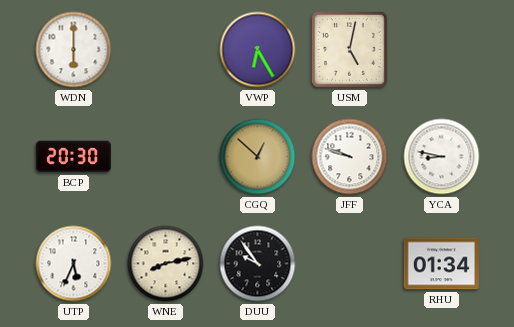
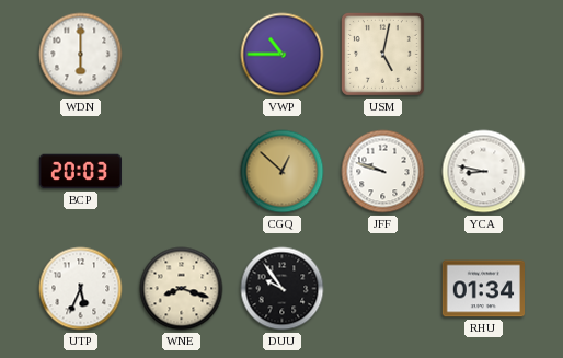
VWP: 6:25 -> 10:45 (283, 55)
BCP: 20:30 -> 20:03 (80, 172)
WNE: 8:13 -> 8:18 (182, 289)
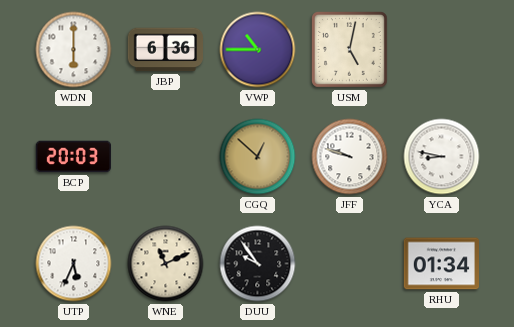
JBP: none -> 6:36 (165, 50)
WNE: 8:18 -> 11:11 (166, 264)
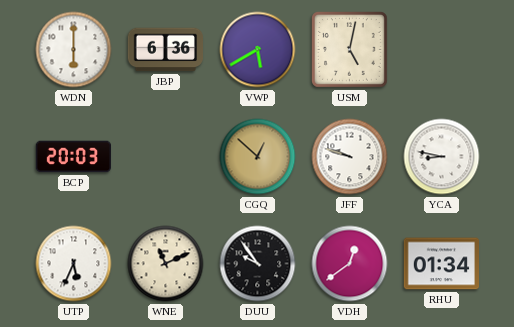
VWP: 10:45 -> 5:40 (258, 50)
VDH: none -> 12:39 (350, 264)
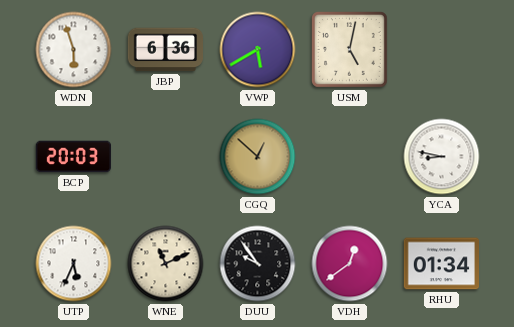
WDN: 6:00 -> 5:57 (74, 50)
JFF: 9:48 -> none (350, 157)
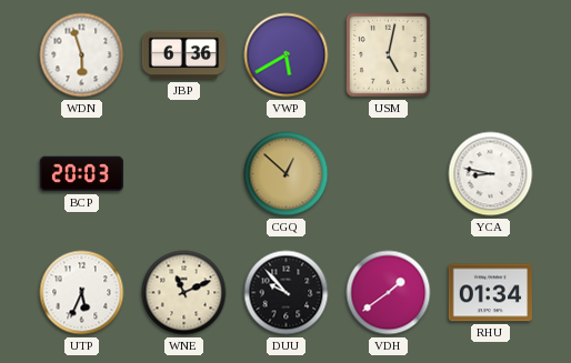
DUU: 9:54 -> 9:53 (287, 293)
VDH: 12:39 -> 1:39 (389, 293)
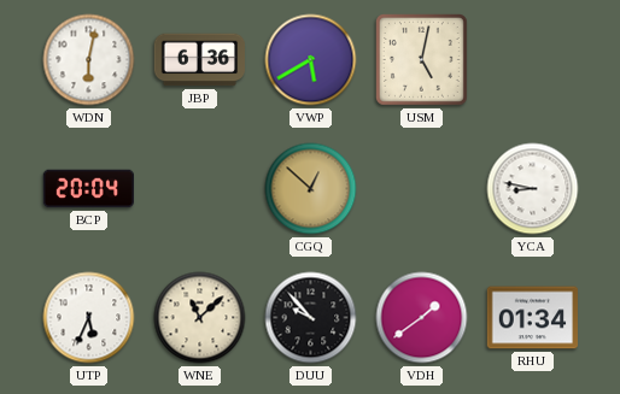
WDN: 5:57 -> 6:02 (89, 60)
BCP: 20:03 -> 20:04 (88, 189)
WNE: 11:11 -> 11:08 (200, 318)
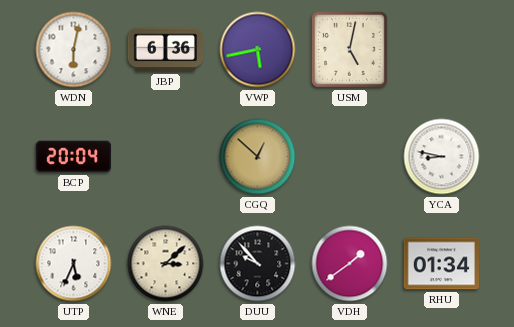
VWP: 5:40 -> 5:43 (258, 50)
WNE: 11:08 -> 3:08 (166, 264)
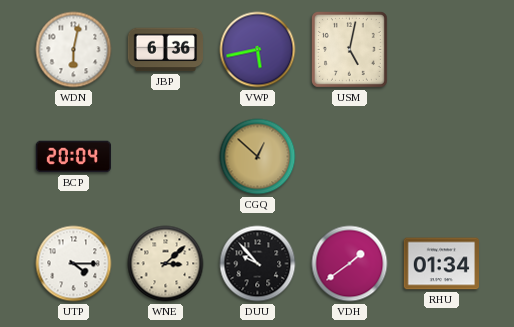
YCA: 8:47 -> none (442, 157)
UTP: 5:34 -> 4:15 (74, 264)
